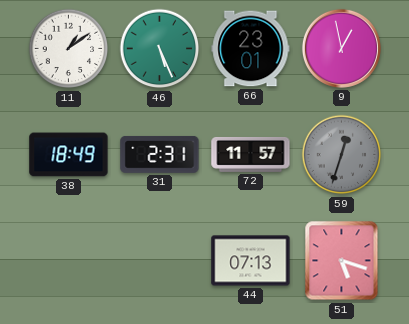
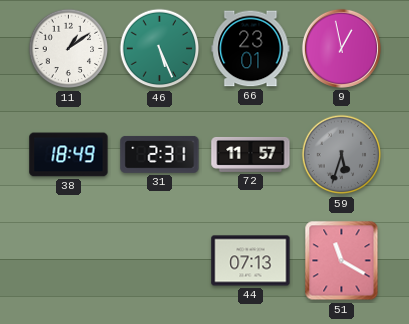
59: 12:33 -> 5:33 (342, 155)
51: 5:18 -> 11:20 (342, 261)
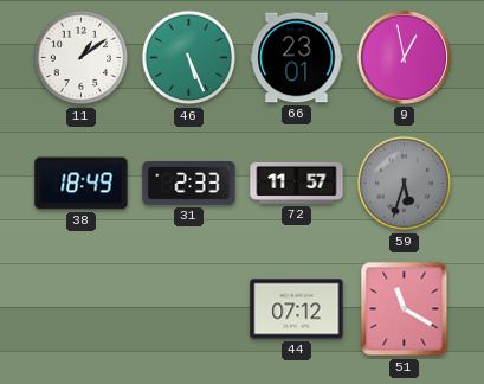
31: 2:31 -> 2:33 (189, 184)
44: 07:13 -> 07:12 (297, 309)
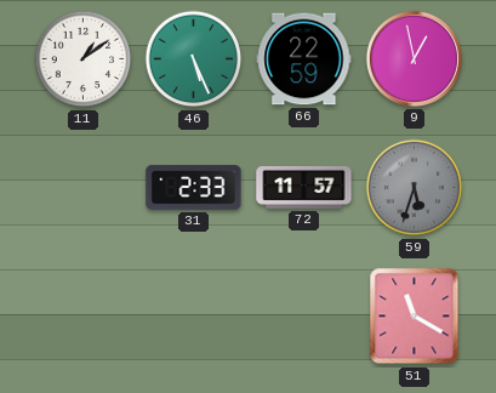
66: 23:01 -> 22:59 (304, 59)
38: 18:49 -> none (82, 184)
44: 07:12 -> none (297, 309)
